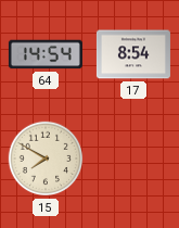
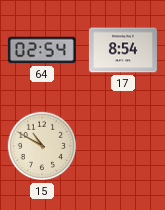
64: 14:54 -> 02:54 (42, 50)
15: 7:50 -> 10:50 (42, 146)
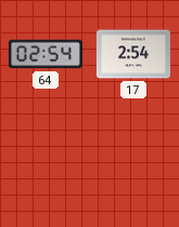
17: 8:54 -> 2:54 (133, 54)
15: 10:50 -> none (42, 146)
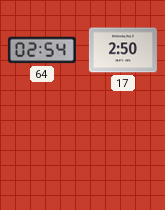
17: 2:54 -> 2:50 (123, 50)
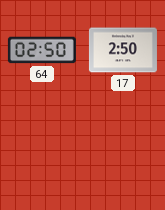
64: 02:54 -> 02:50 (42, 50)
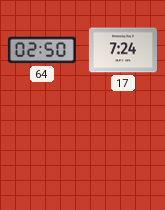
17: 2:50 -> 7:24 (123, 50)
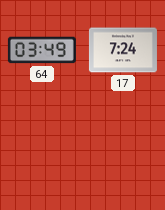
64: 02:50 -> 03:49 (42, 50)
